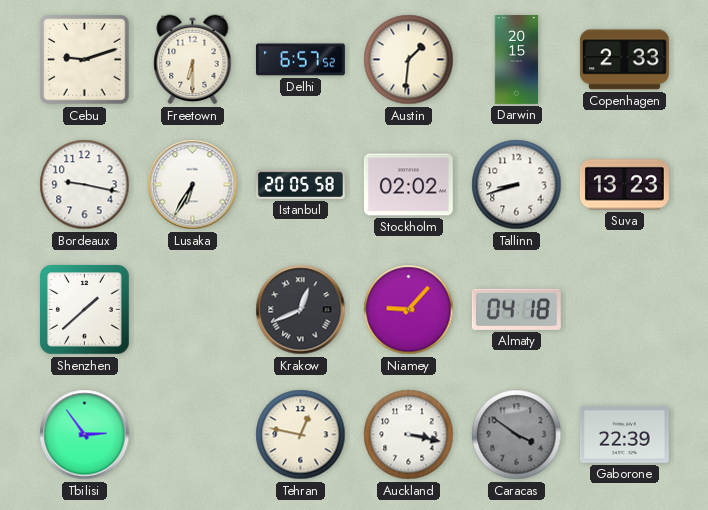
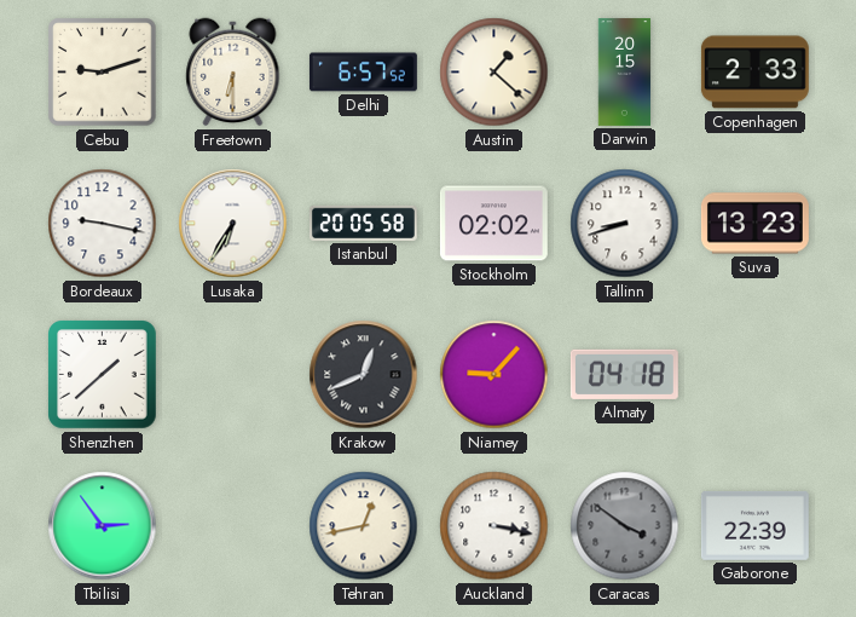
Austin: 1:31 -> 1:22 (494, 73)
Tehran: 12:47 -> 12:43 (364, 526)
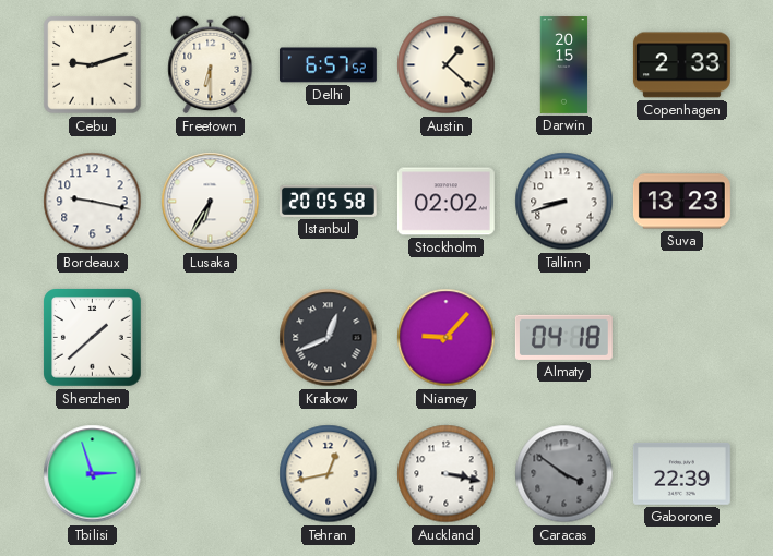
Tbilisi: 2:54 -> 2:57 (93, 474)
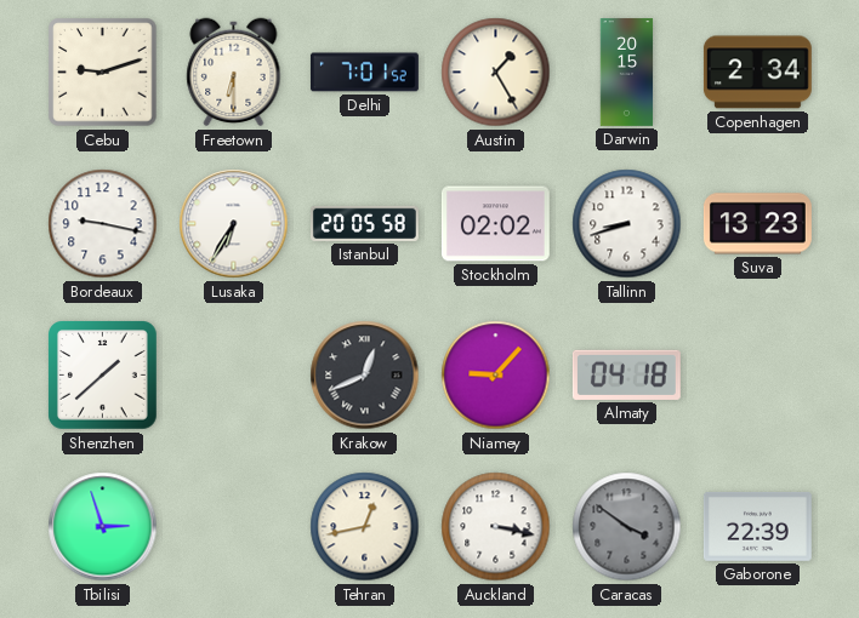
Delhi: 6:57 -> 7:01 (364, 73)
Austin: 1:22 -> 1:25 (496, 73)
Copenhagen: 2:33 -> 2:34 (757, 73)
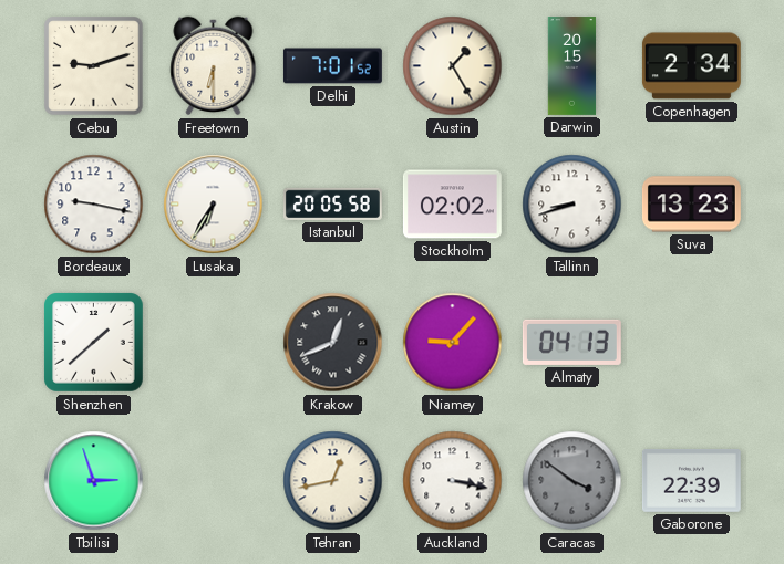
Almaty: 04:18 -> 04:13 (571, 342)
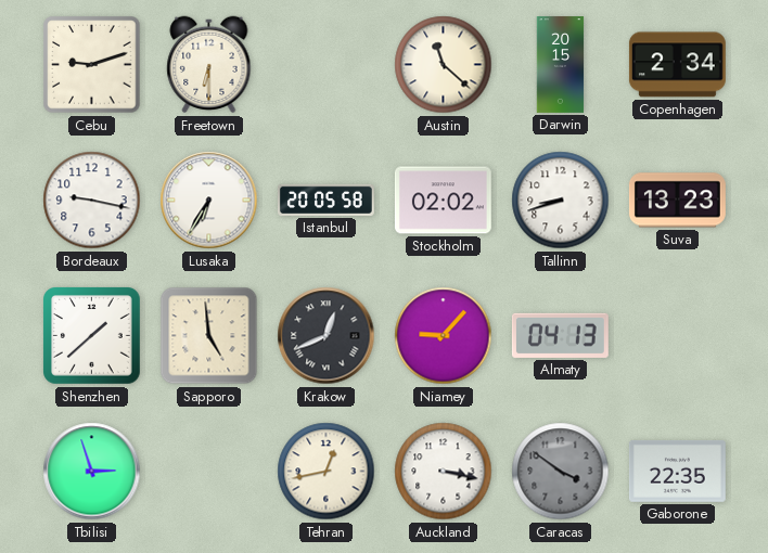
Delhi: 7:01 -> none (332, 66)
Austin: 1:25 -> 11:22 (444, 65)
Sapporo: none -> 4:59 (209, 336)
Gaborone: 22:39 -> 22:35 (677, 471)
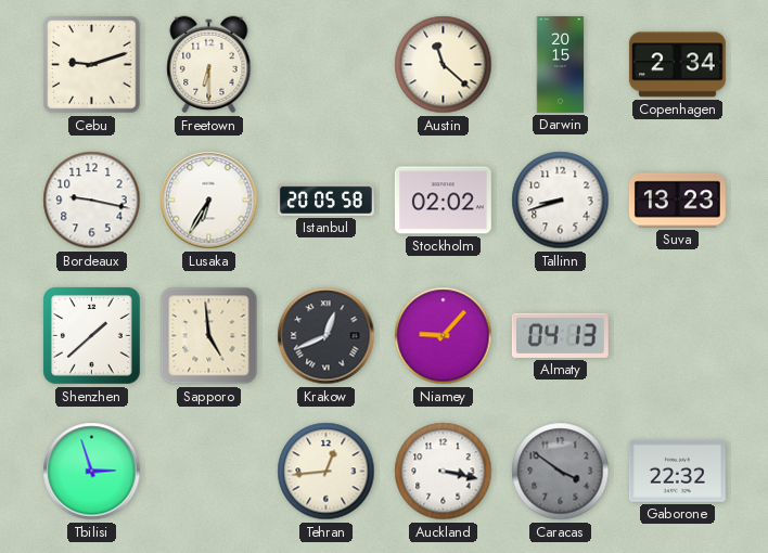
Tehran: 12:43 -> 12:44 (327, 472)
Gaborone: 22:35 -> 22:32 (677, 471)
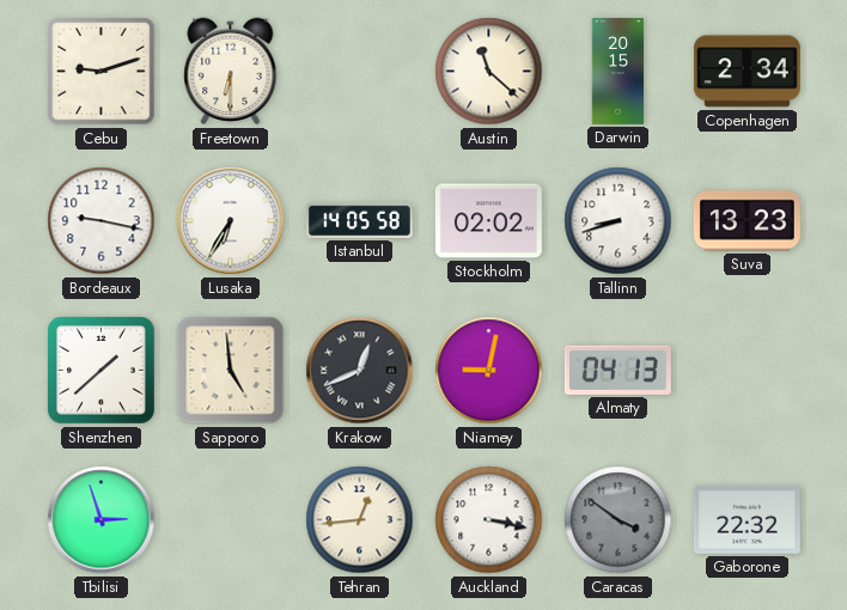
Istanbul: 20:05 -> 14:05 (359, 220)
Niamey: 9:07 -> 9:02 (489, 371)
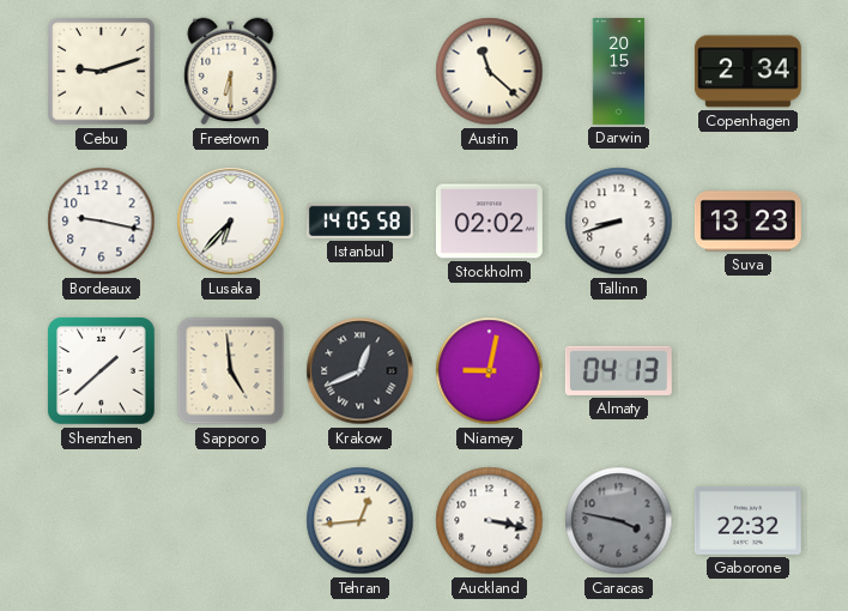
Lusaka: 6:35 -> 6:37 (231, 222)
Tbilisi: 2:57 -> none (102, 520)
Caracas: 3:51 -> 3:47 (619, 521)
